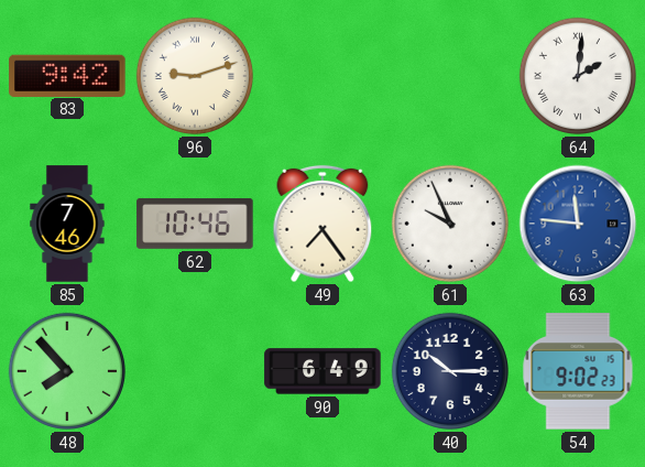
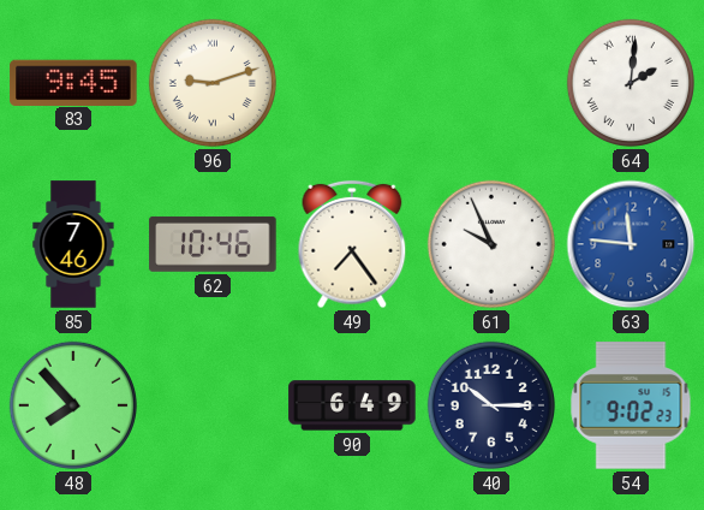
83: 9:42 -> 9:45 (73, 82)
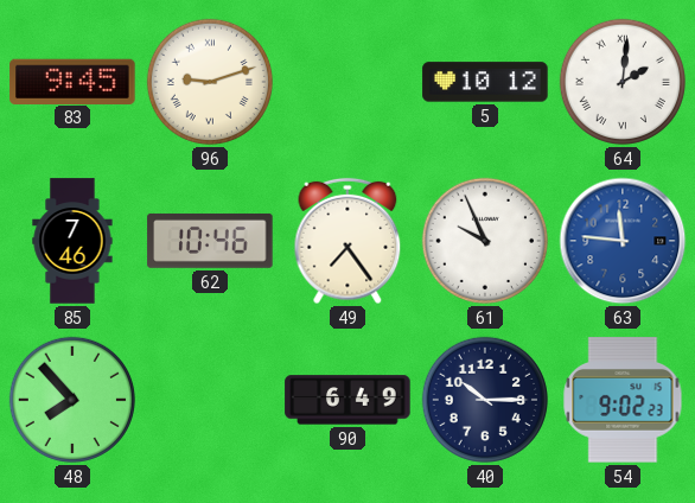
5: none -> 10:12 (485, 82)
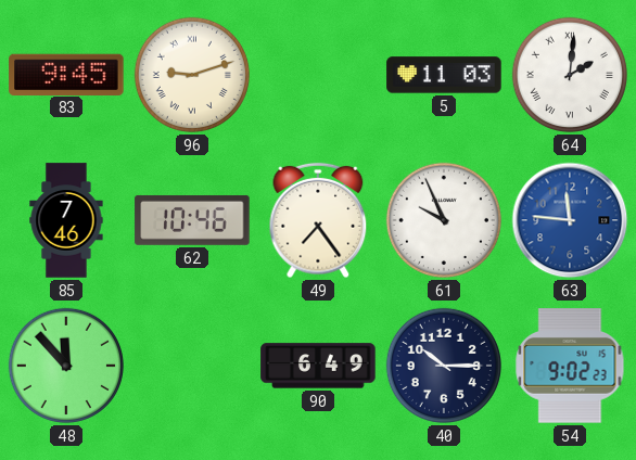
5: 10:12 -> 11:03 (444, 75)
48: 7:53 -> 11:53 (66, 366)
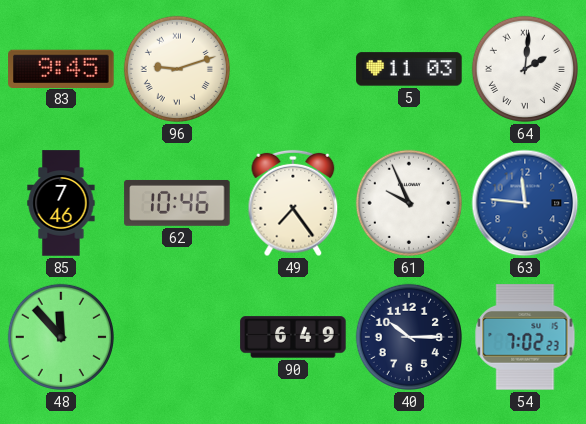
54: 9:02 -> 7:02 (525, 337)
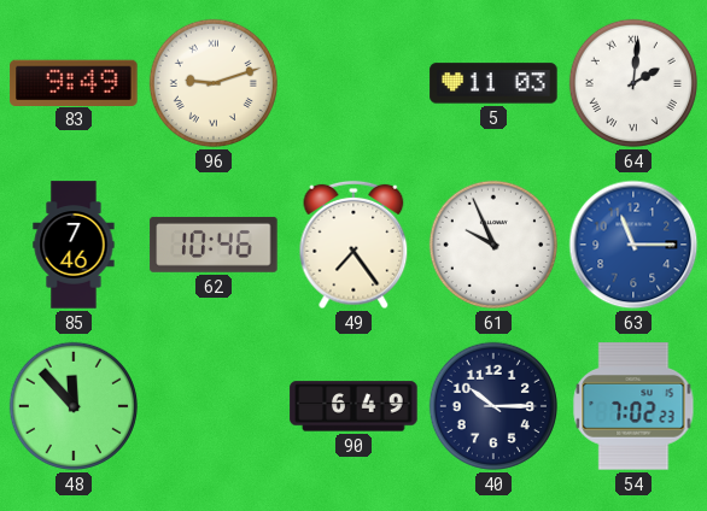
83: 9:45 -> 9:49 (74, 82)
63: 11:46 -> 11:15 (633, 245)
